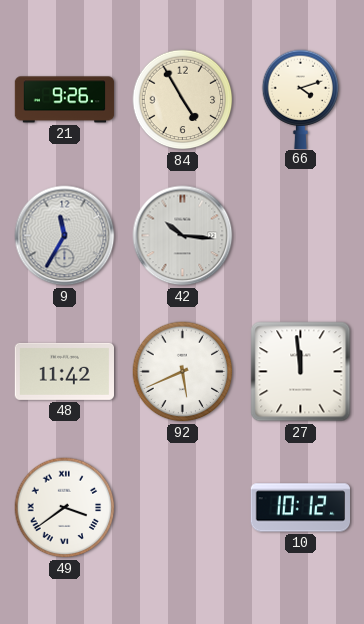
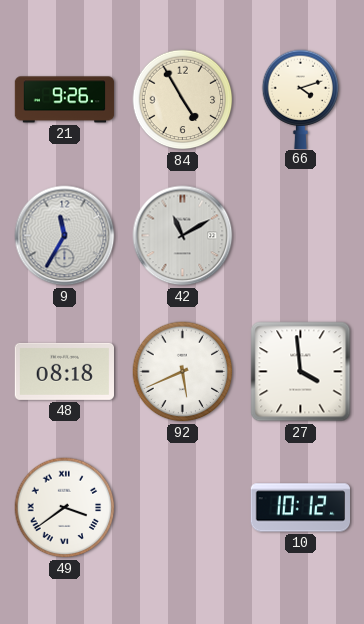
42: 10:16 -> 11:10 (183, 236)
48: 11:42 -> 08:18 (64, 371)
27: 11:59 -> 3:59 (301, 372)
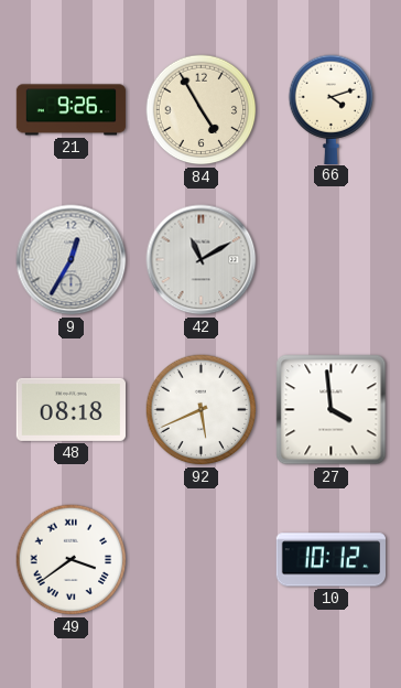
9: 11:35 -> 12:35 (72, 260)
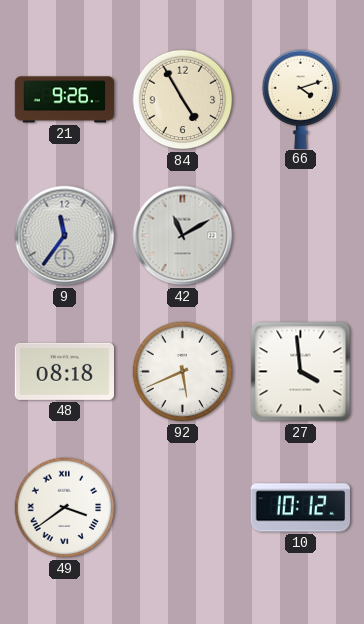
9: 12:35 -> 11:36 (65, 236)
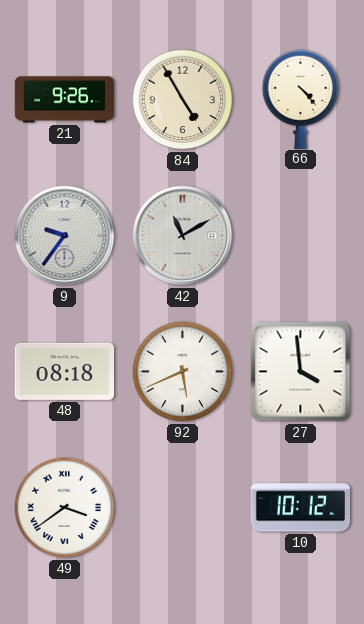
66: 4:12 -> 4:23 (301, 99)
9: 11:36 -> 9:36 (65, 236)
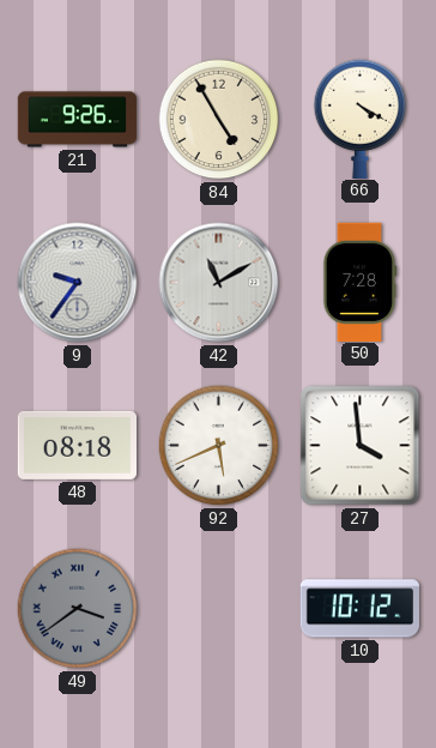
66: 4:23 -> 4:20 (361, 119)
50: none -> 7:28 (359, 282)
49 dial: white -> grey (78, 609)
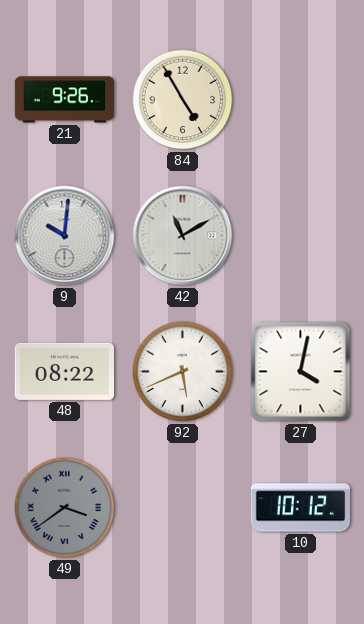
66: 4:20 -> none (361, 119)
9: 9:36 -> 10:01 (65, 236)
50: 7:28 -> none (359, 282)
48: 08:18 -> 08:22 (64, 371)
27: 3:59 -> 4:02 (301, 372)
